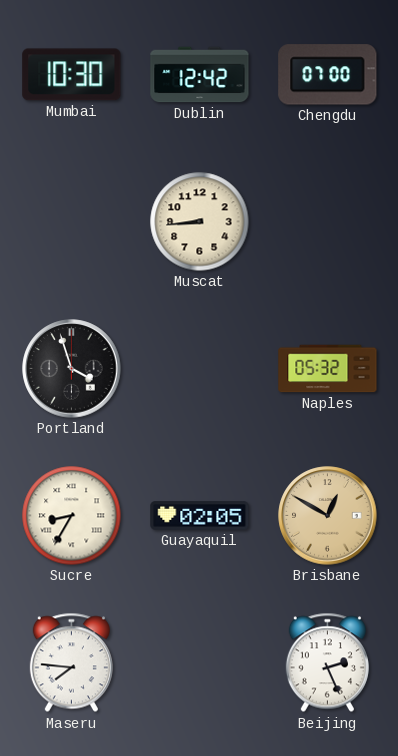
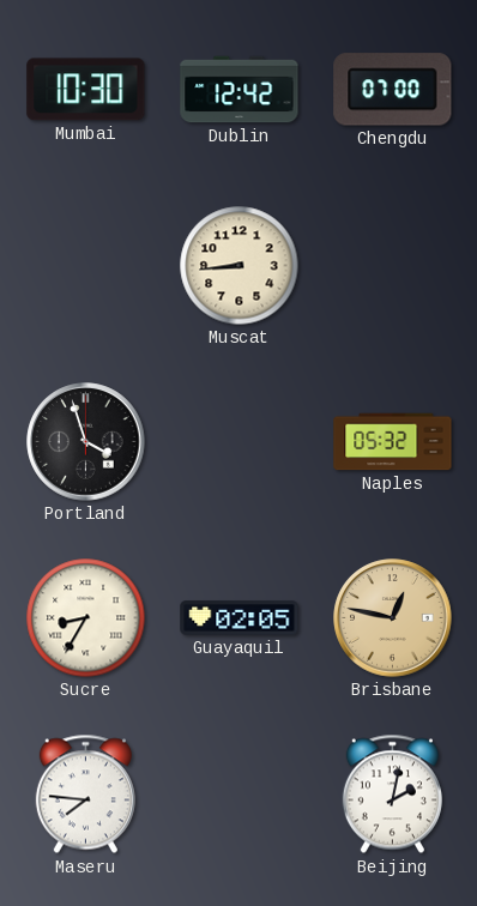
Brisbane: 12:50 -> 12:47 (393, 618)
Beijing: 2:26 -> 2:02 (392, 795)
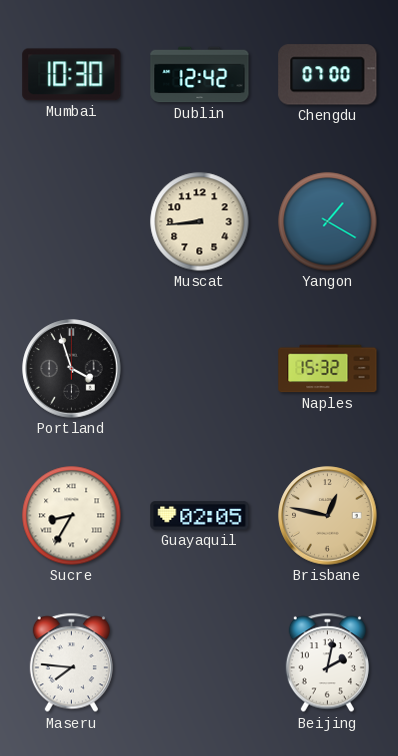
Yangon: none -> 1:20 (328, 222)
Naples: 05:32 -> 15:32 (328, 369)
